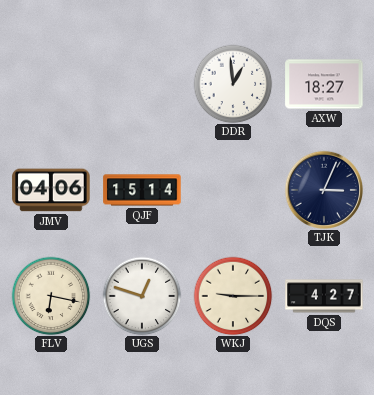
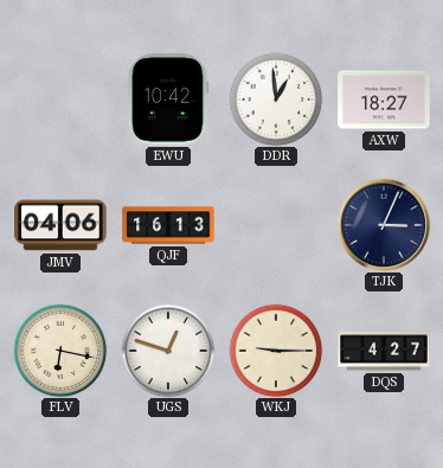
EWU: none -> 10:42 (168, 100)
QJF: 15:14 -> 16:13 (168, 225)
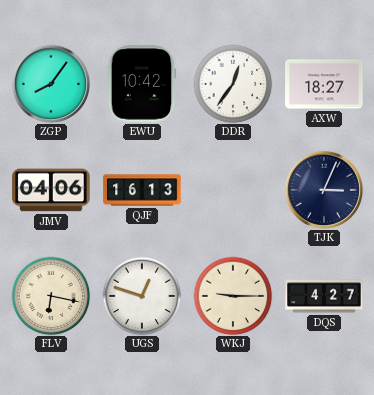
ZGP: none -> 8:06 (50, 83)
DDR: 12:59 -> 12:36 (233, 84)
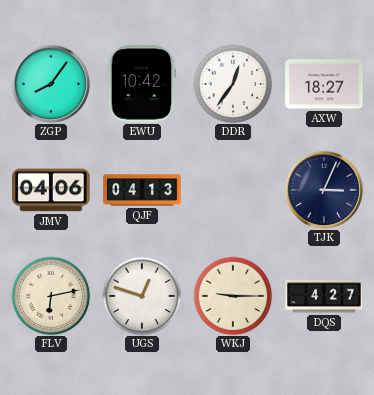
QJF: 16:13 -> 04:13 (142, 190)
FLV: 6:17 -> 6:13 (51, 296)
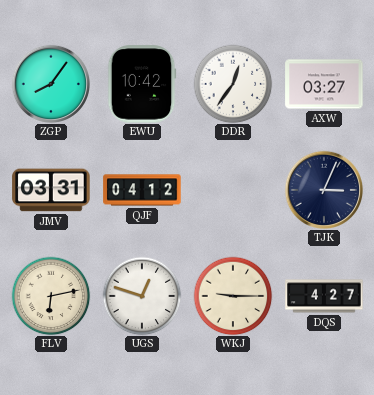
AXW: 18:27 -> 03:27 (324, 84)
JMV: 04:06 -> 03:31 (51, 190)
QJF: 04:13 -> 04:12 (142, 190)
